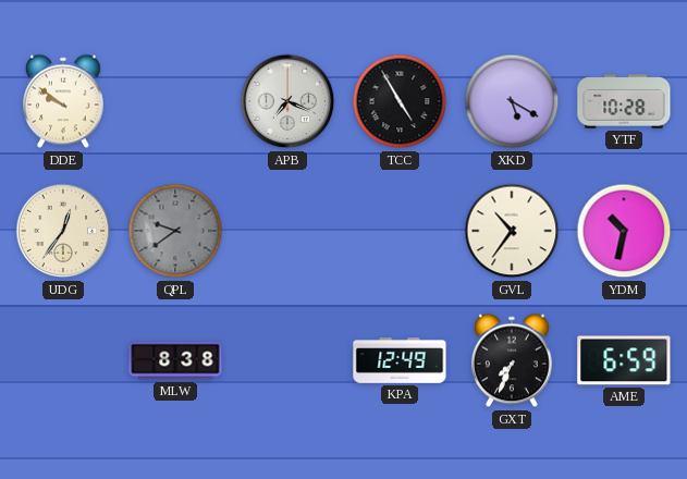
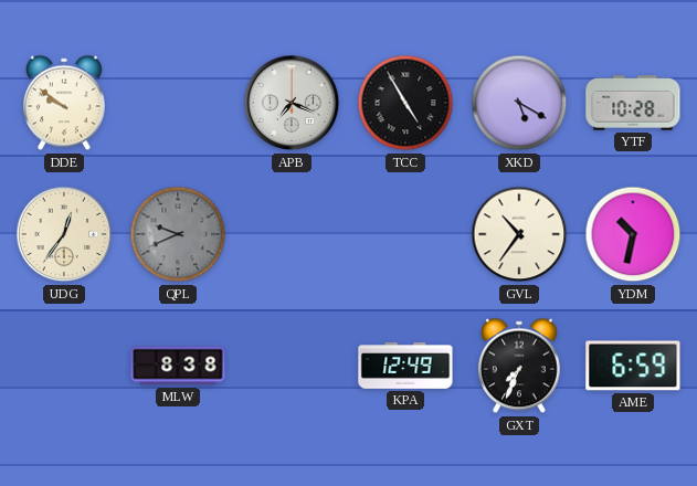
QPL: 9:39 -> 9:41 (178, 234)
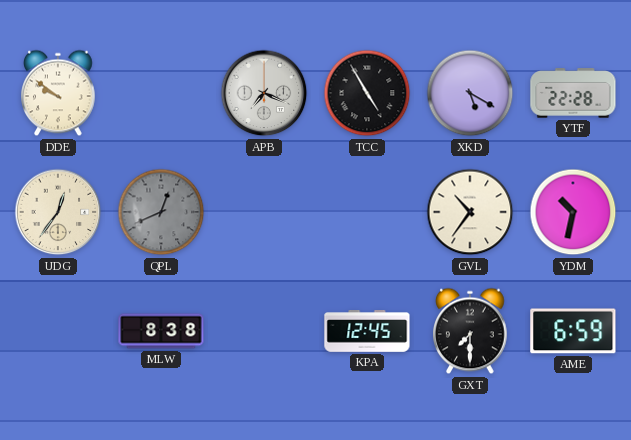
YTF: 10:28 -> 22:28 (573, 93)
QPL: 9:41 -> 12:41 (161, 212)
KPA: 12:49 -> 12:45 (367, 332)
GXT: 7:34 -> 7:30 (471, 331)
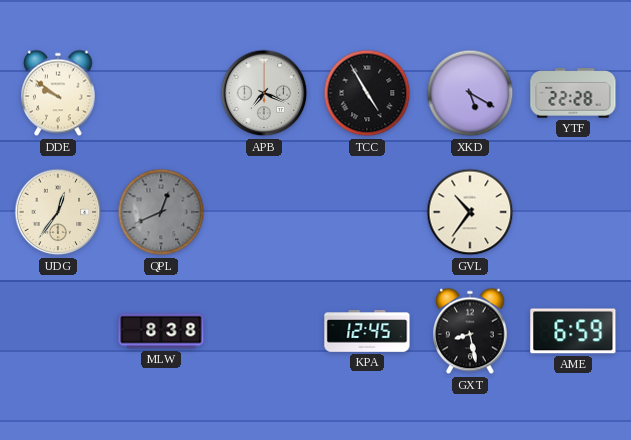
YDM: 10:32 -> none (573, 212)
GXT: 7:30 -> 8:28 (471, 331)
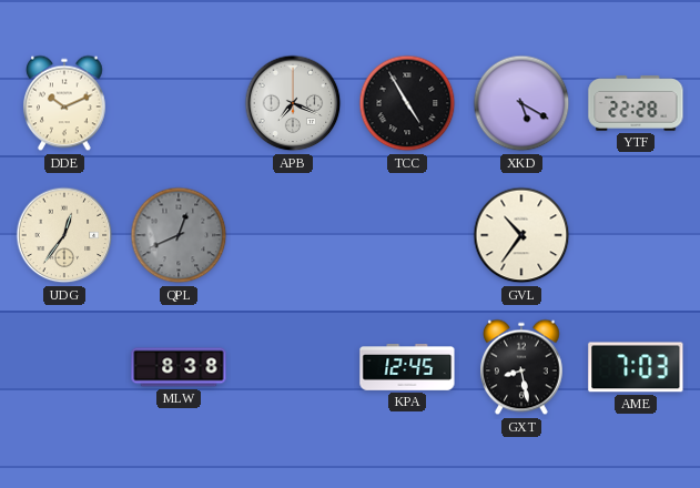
DDE: 9:51 -> 10:11 (65, 103)
AME: 6:59 -> 7:03 (636, 367)
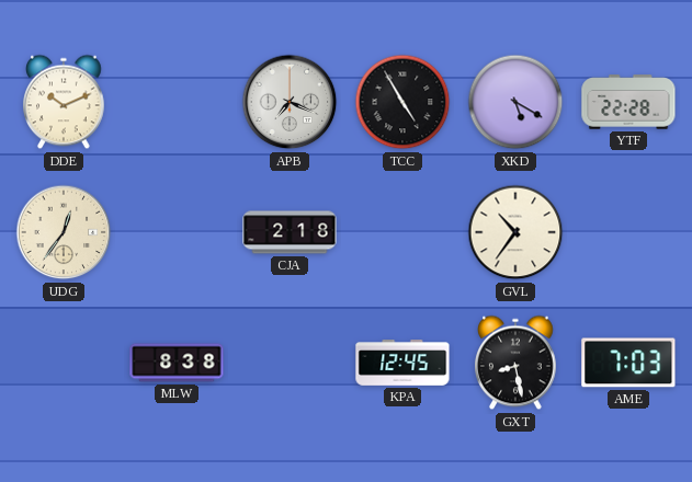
QPL: 12:41 -> none (179, 235)
CJA: none -> 2:18 (290, 232)
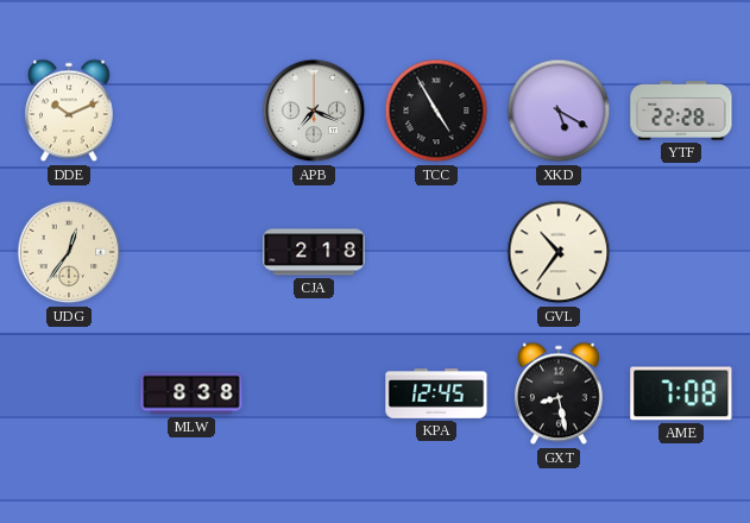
AME: 7:03 -> 7:08 (681, 393)
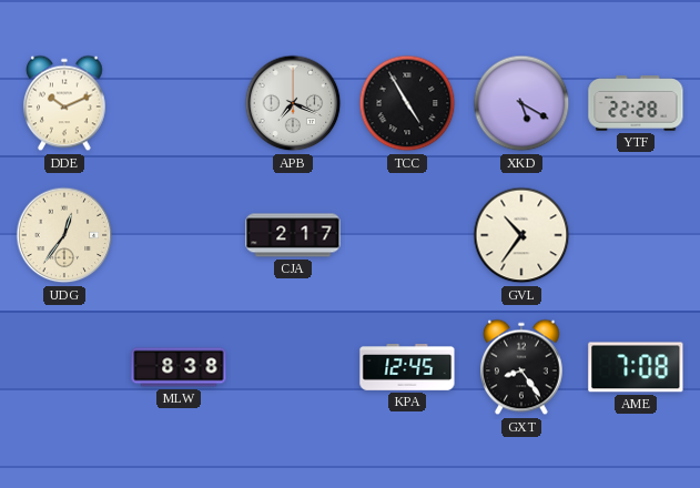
CJA: 2:18 -> 2:17 (293, 235)
GXT: 8:28 -> 8:24 (523, 367)
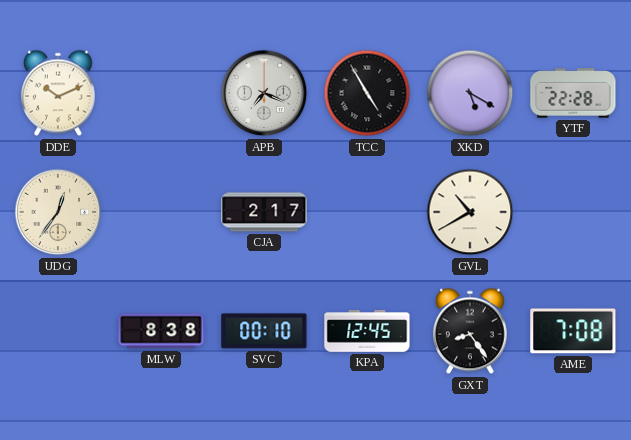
GVL: 10:36 -> 10:40 (470, 212)
SVC: none -> 00:10 (264, 331)
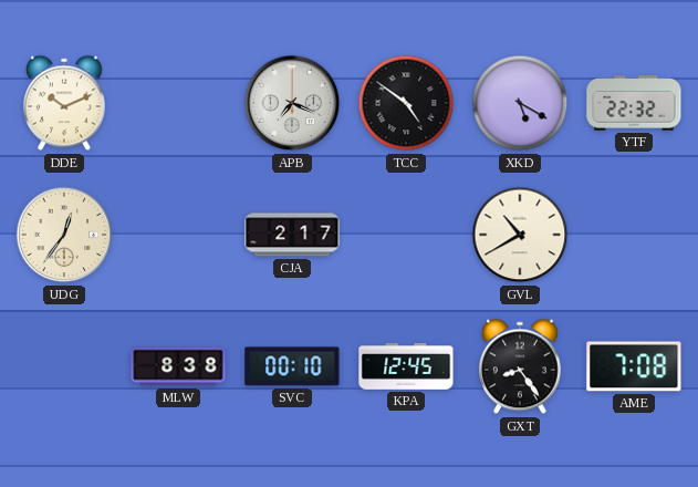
TCC: 4:55 -> 4:51 (406, 103)
YTF: 22:28 -> 22:32 (634, 103)
